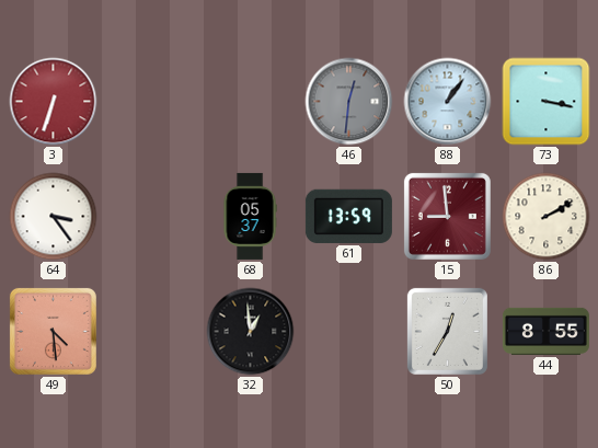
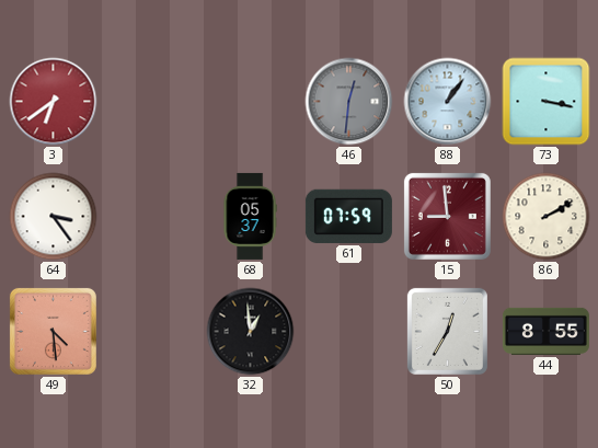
3: 6:33 -> 6:39 (54, 102)
61: 13:59 -> 07:59 (348, 216)
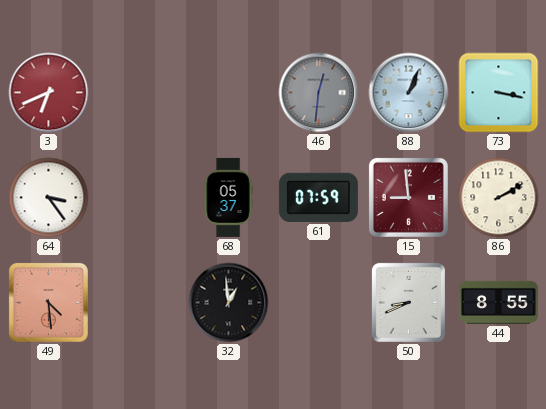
3: 6:39 -> 6:41 (49, 93)
88: 1:06 -> 1:04 (409, 93)
50: 12:35 -> 8:41 (408, 302)
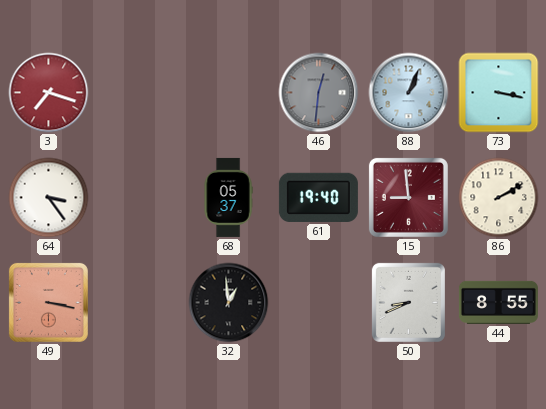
3: 6:41 -> 7:18 (49, 93)
61: 07:59 -> 19:40 (318, 197)
49: 4:29 -> 3:17 (48, 302)
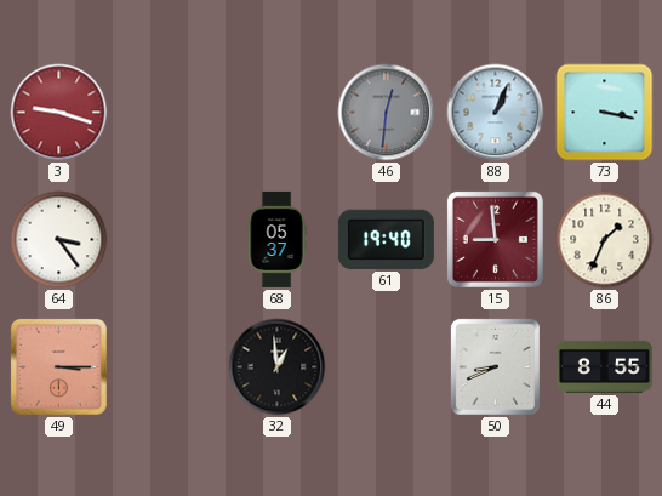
3: 7:18 -> 9:18 (59, 113)
86: 2:10 -> 1:34 (605, 240)
49: 3:17 -> 3:15 (58, 366)
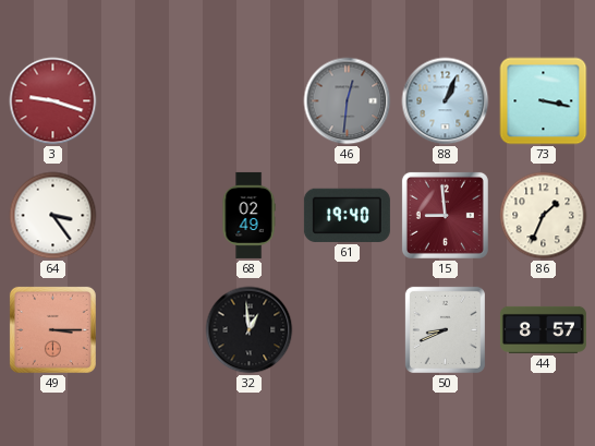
68: 05:37 -> 02:49 (248, 215)
44: 8:55 -> 8:57 (543, 329)
